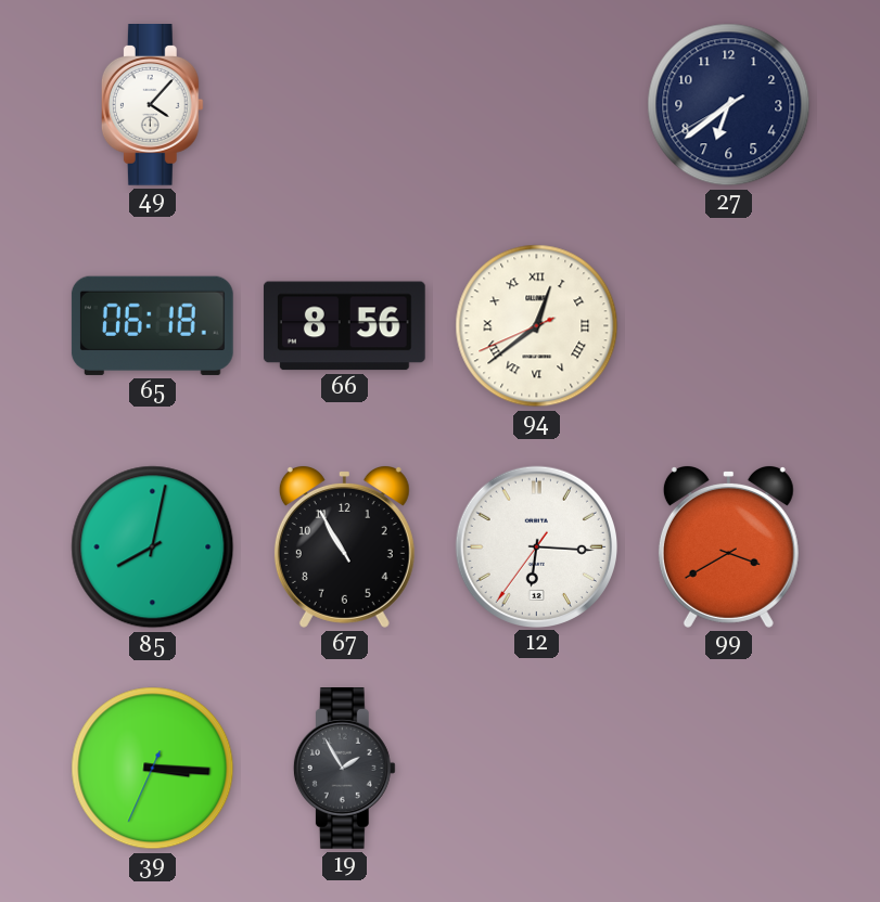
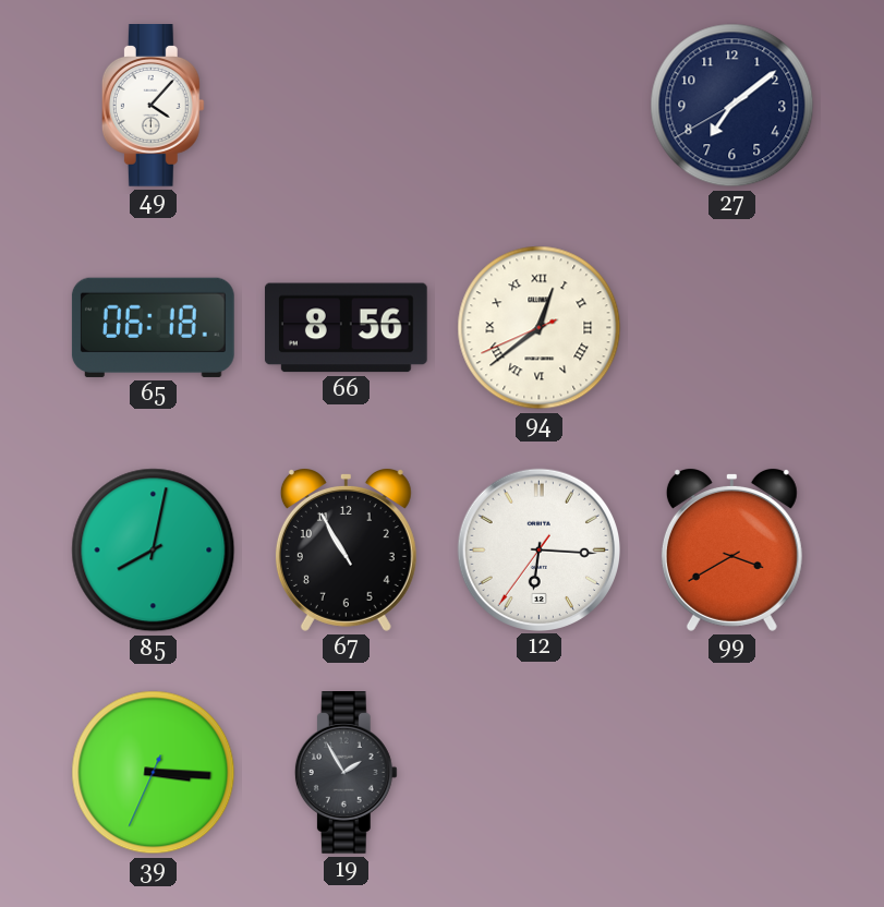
27: 6:38 -> 7:08 (732, 106)
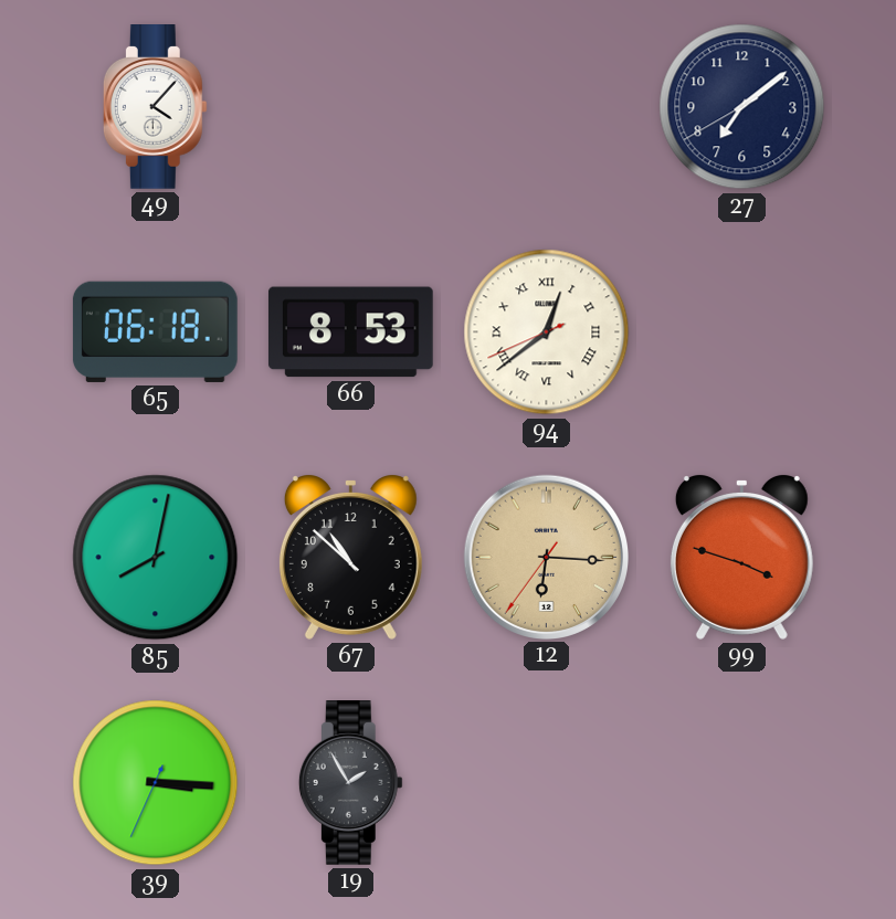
66: 8:56 -> 8:53 (350, 332)
67: 10:55 -> 10:52 (350, 558)
12 dial: white -> champagne (546, 557)
99: 3:40 -> 3:48 (741, 558)
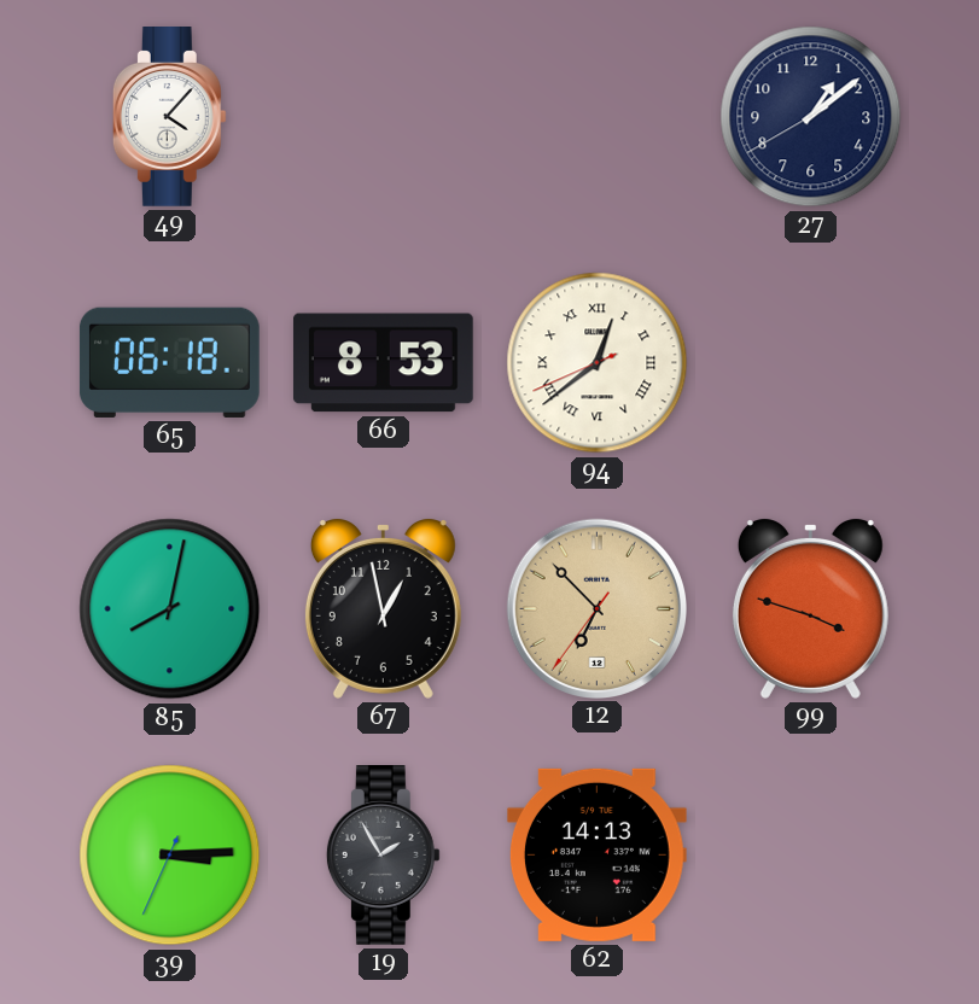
27: 7:08 -> 1:08 (811, 117)
67: 10:52 -> 12:58 (383, 609)
12: 6:15 -> 6:52 (596, 608)
39: 3:15 -> 3:14 (170, 856)
62: none -> 14:13 (596, 854)
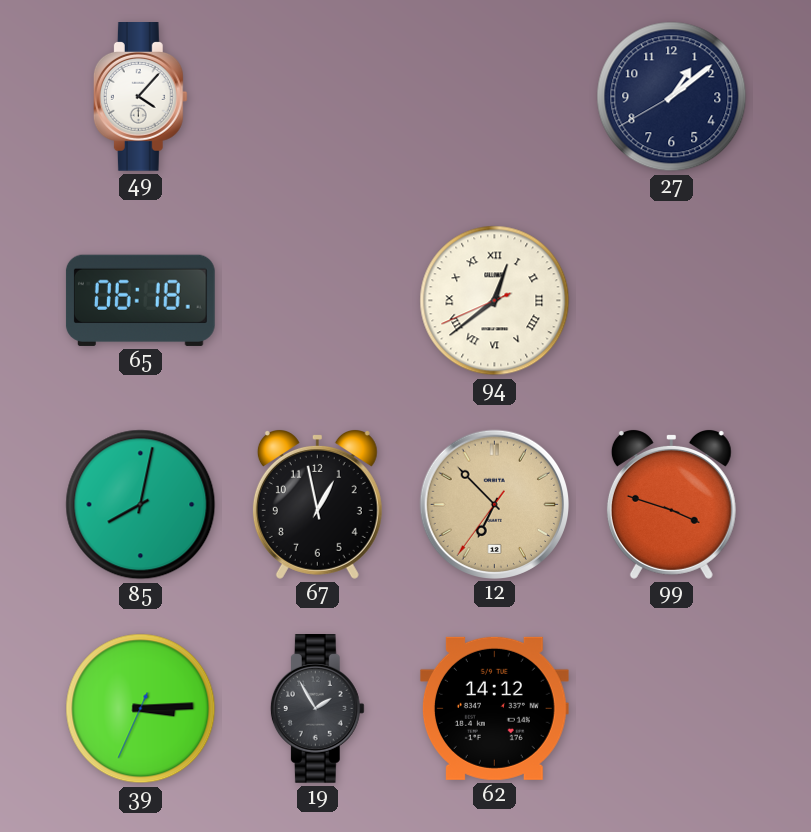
66: 8:53 -> none (383, 363)
62: 14:13 -> 14:12 (494, 708)
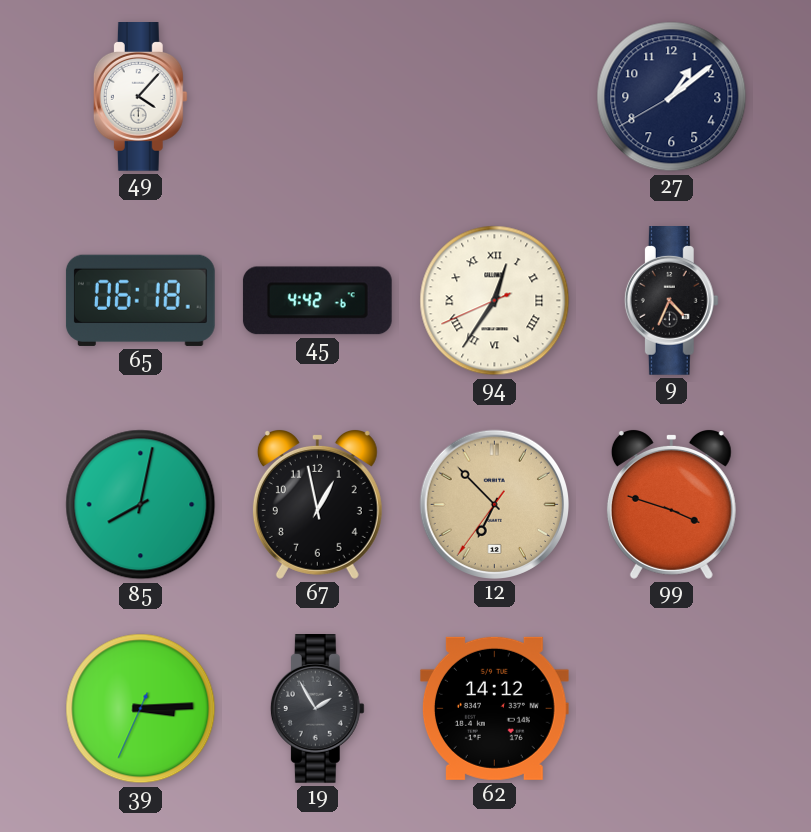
45: none -> 4:42 (317, 301)
94: 12:38 -> 12:35 (495, 301)
9: none -> 4:34 (671, 301)
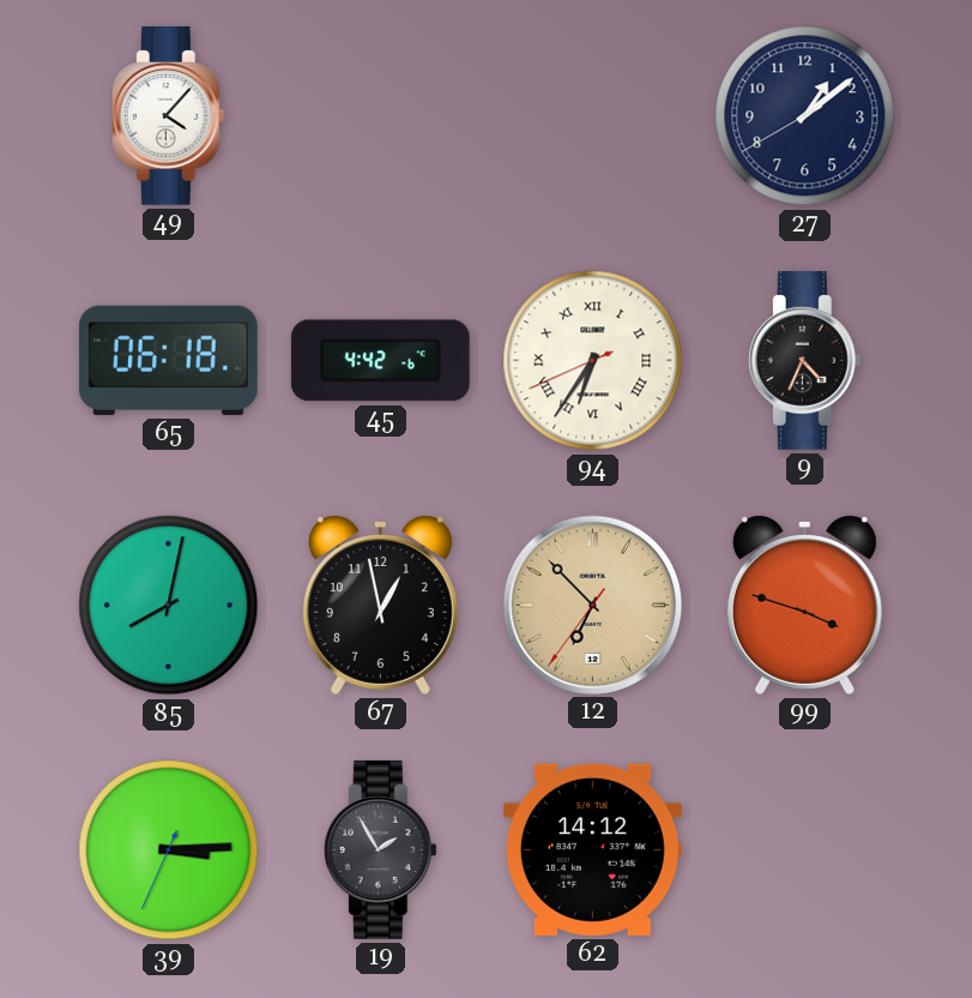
94: 12:35 -> 6:35 (593, 361)
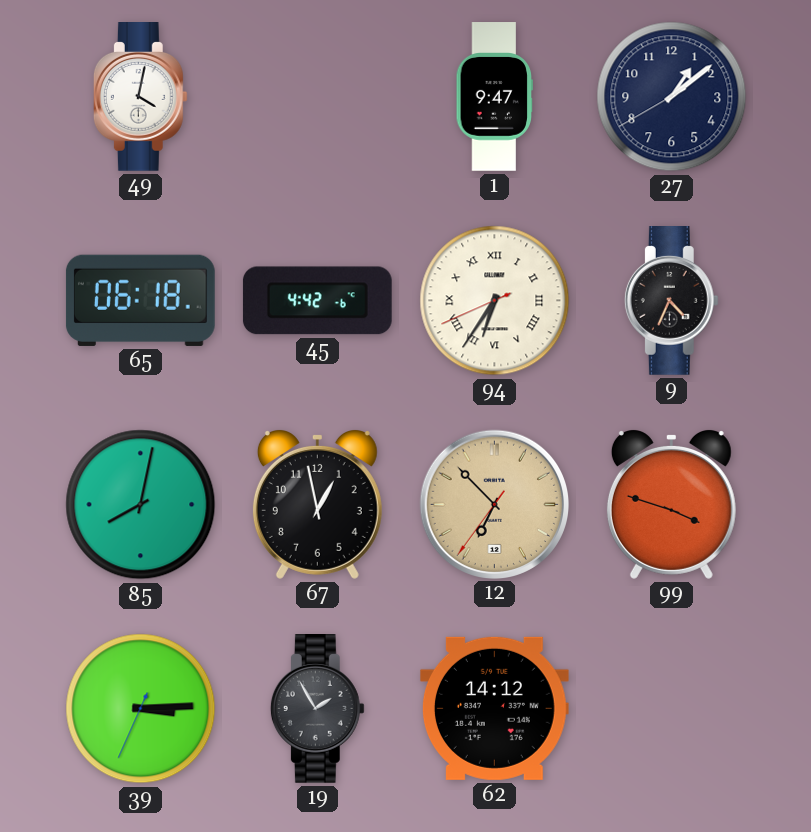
49: 4:07 -> 4:02 (140, 97)
1: none -> 9:47 (495, 97)
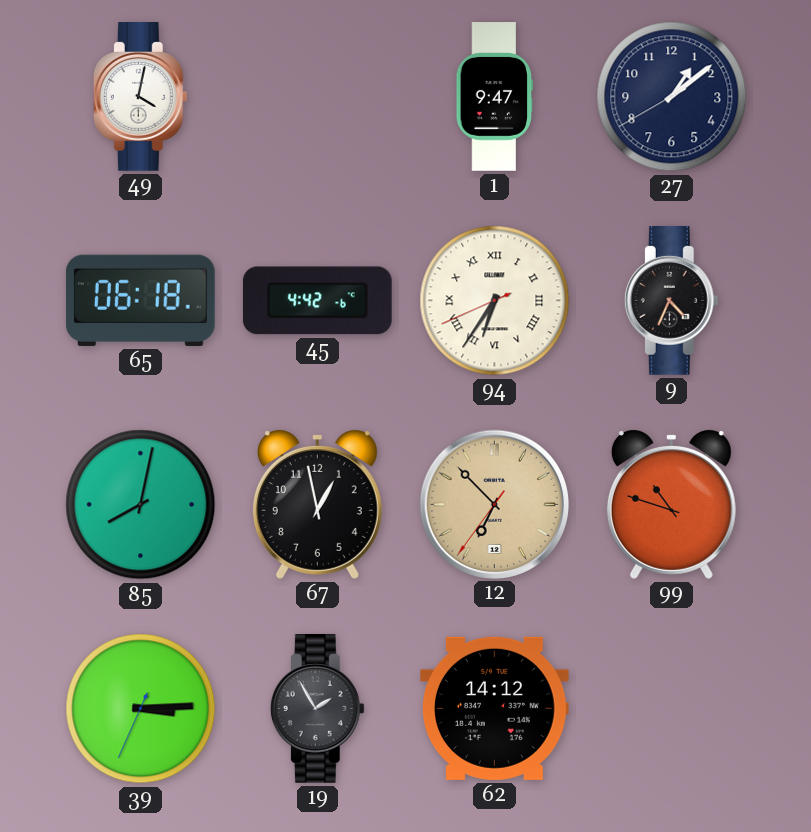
99: 3:48 -> 10:48 (671, 505)
